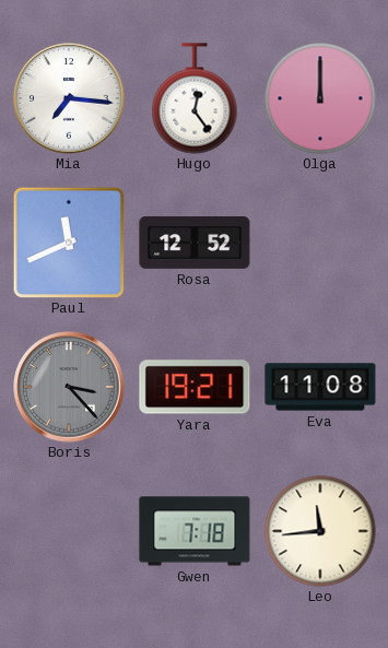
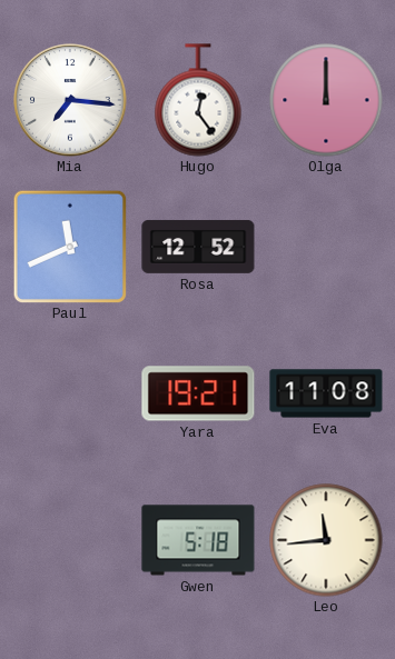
Boris: 3:23 -> none (69, 387)
Gwen: 7:18 -> 5:18 (198, 540)
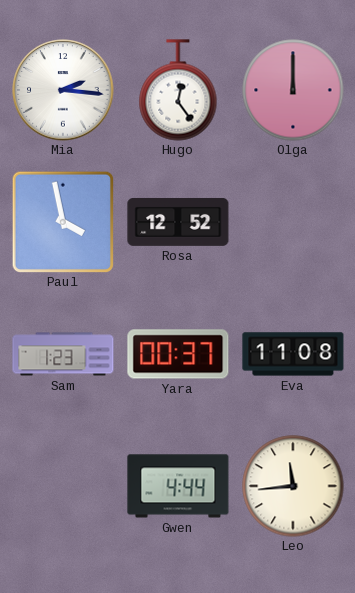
Mia: 7:16 -> 2:16 (63, 90)
Paul: 11:41 -> 3:58 (62, 221)
Sam: none -> 1:23 (63, 354)
Yara: 19:21 -> 00:37 (178, 354)
Gwen: 5:18 -> 4:44 (178, 486)
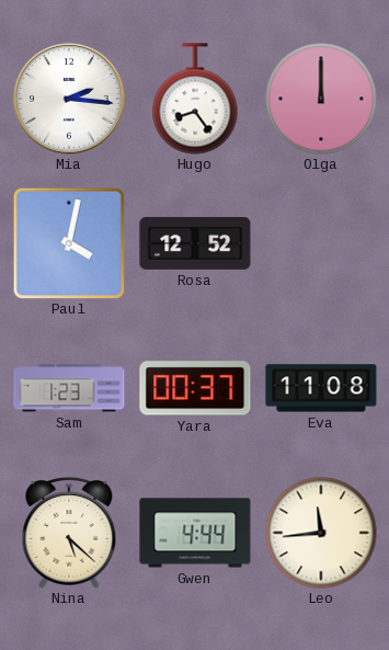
Hugo: 12:24 -> 8:24 (195, 99)
Paul: 3:58 -> 4:02 (68, 242)
Nina: none -> 5:22 (69, 533)
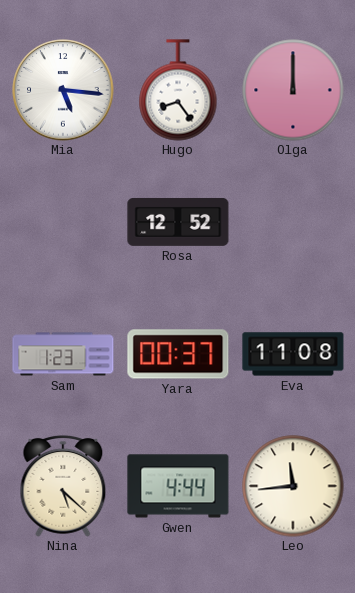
Mia: 2:16 -> 5:16 (63, 90)
Paul: 4:02 -> none (68, 242)
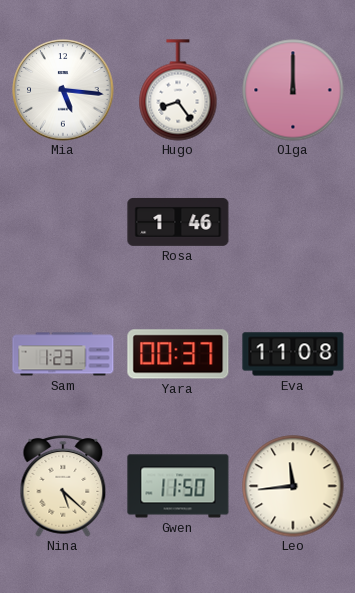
Rosa: 12:52 -> 1:46 (178, 222)
Gwen: 4:44 -> 11:50 (178, 486)
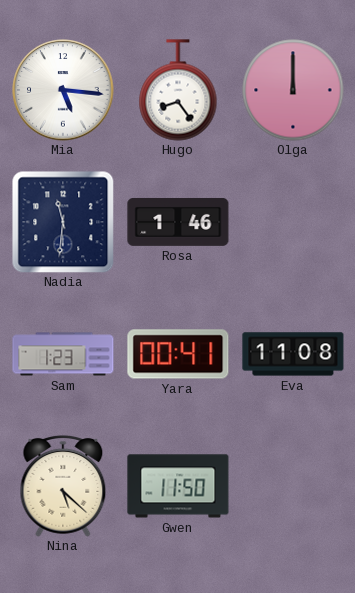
Nadia: none -> 11:31 (63, 222)
Yara: 00:37 -> 00:41 (178, 354)
Leo: 11:44 -> none (293, 486)
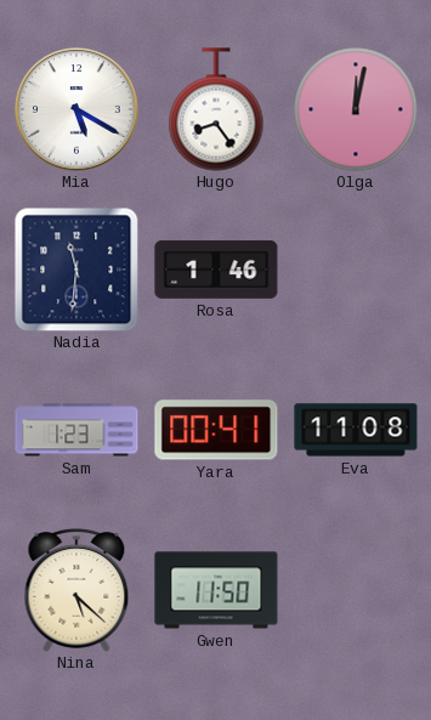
Mia: 5:16 -> 5:20 (76, 109)
Olga: 12:00 -> 12:02 (356, 109)
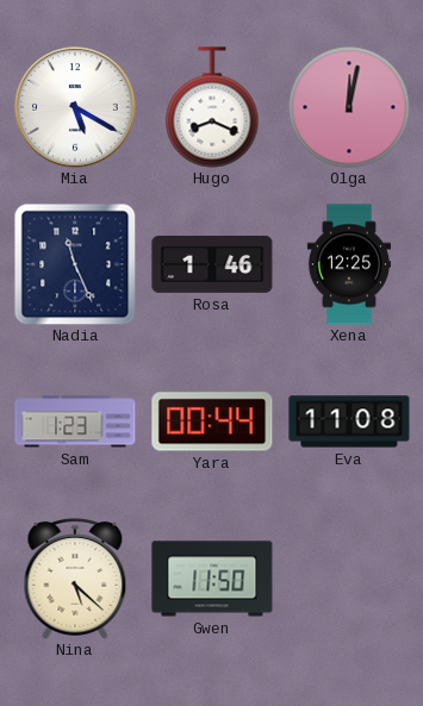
Hugo: 8:24 -> 8:19 (212, 107)
Nadia: 11:31 -> 11:26 (75, 264)
Xena: none -> 12:25 (349, 264)
Yara: 00:41 -> 00:44 (212, 421)
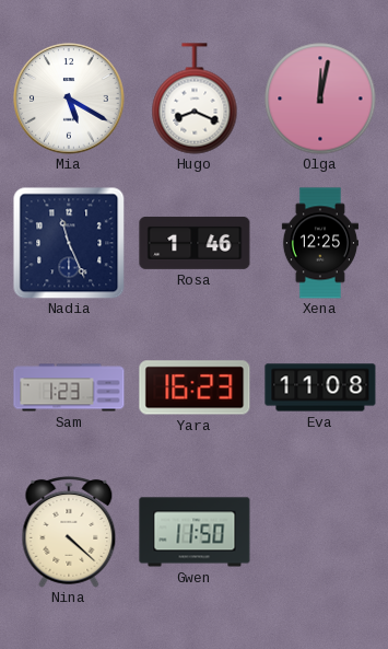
Yara: 00:44 -> 16:23 (195, 387)
Nina: 5:22 -> 4:22 (69, 532)
